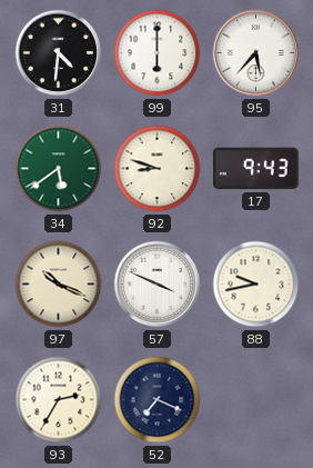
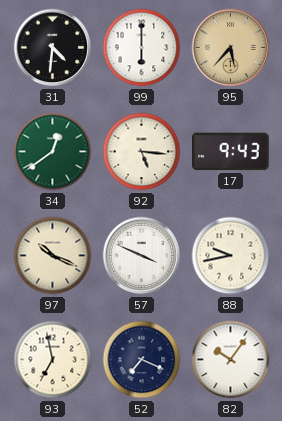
95 dial: white -> champagne (231, 48)
34: 5:39 -> 12:39 (53, 152)
92: 8:48 -> 5:16 (142, 152)
93: 2:35 -> 6:58 (53, 360)
82: none -> 10:06 (231, 360)
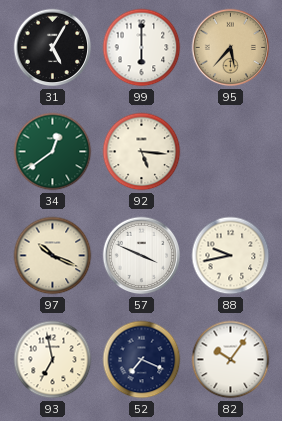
31: 4:31 -> 5:05 (53, 48)
17: 9:43 -> none (231, 152)
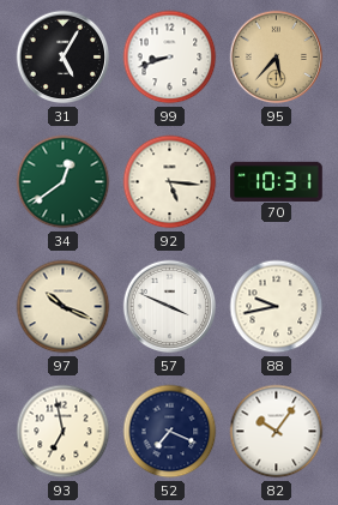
99: 6:00 -> 8:42 (170, 58)
70: none -> 10:31 (277, 181)
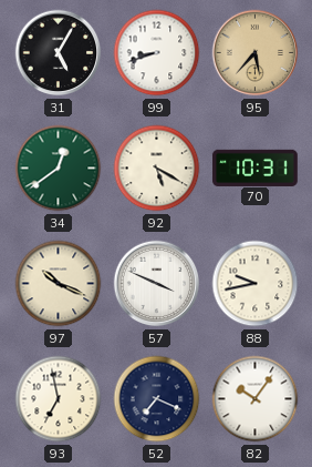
92: 5:16 -> 5:20 (157, 169)
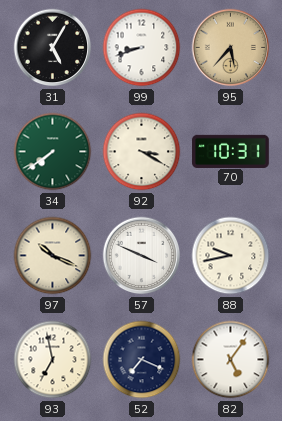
34: 12:39 -> 7:39 (53, 152)
92: 5:20 -> 3:20 (142, 152)
82: 10:06 -> 5:06 (231, 360)
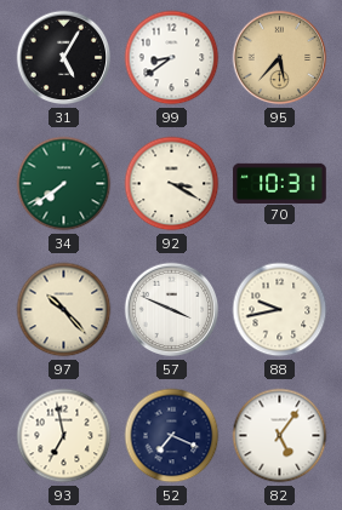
99: 8:42 -> 8:39 (172, 58)
97: 10:19 -> 10:23 (64, 310)
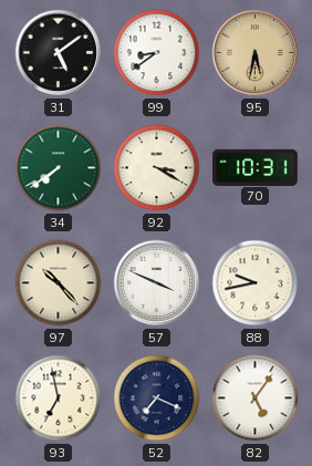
31: 5:05 -> 5:09 (59, 53)
95: 5:37 -> 5:32 (256, 53)
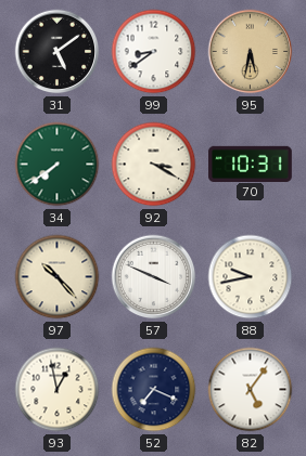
93: 6:58 -> 12:58 (58, 390)
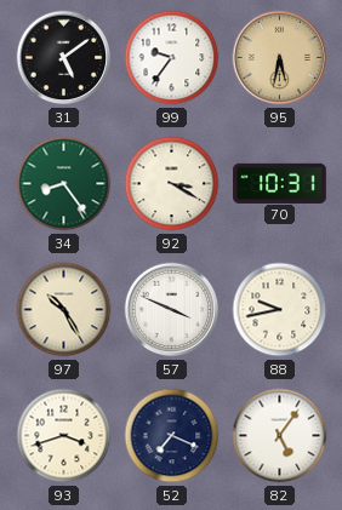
99: 8:39 -> 9:36 (172, 58)
34: 7:39 -> 8:24 (64, 184)
97: 10:23 -> 10:25 (64, 310)
93: 12:58 -> 3:42 (64, 436)
